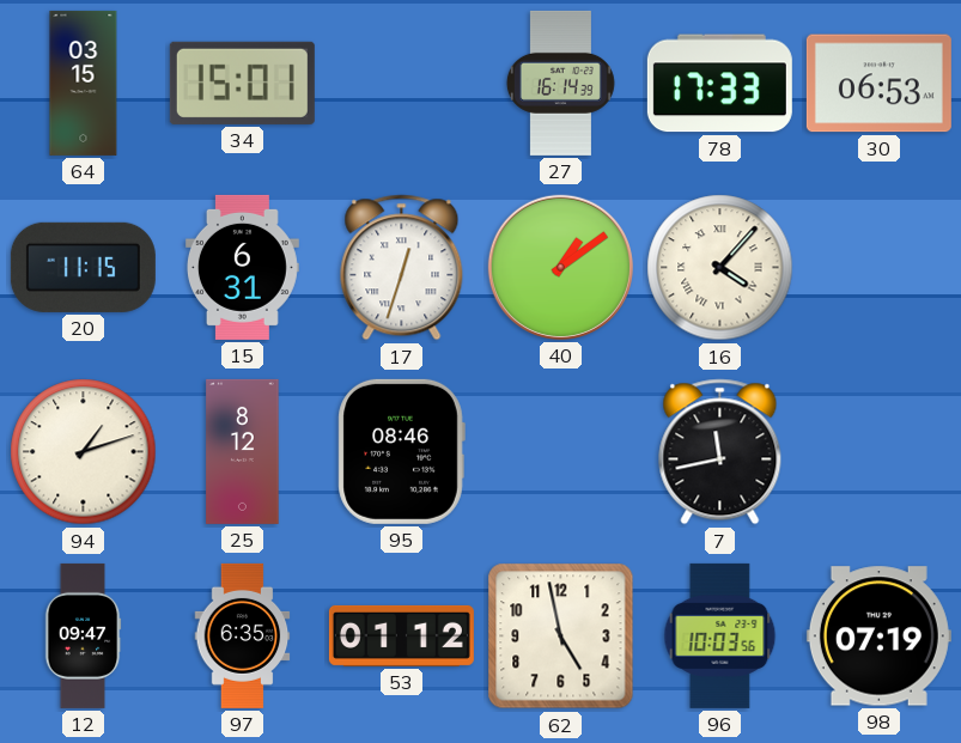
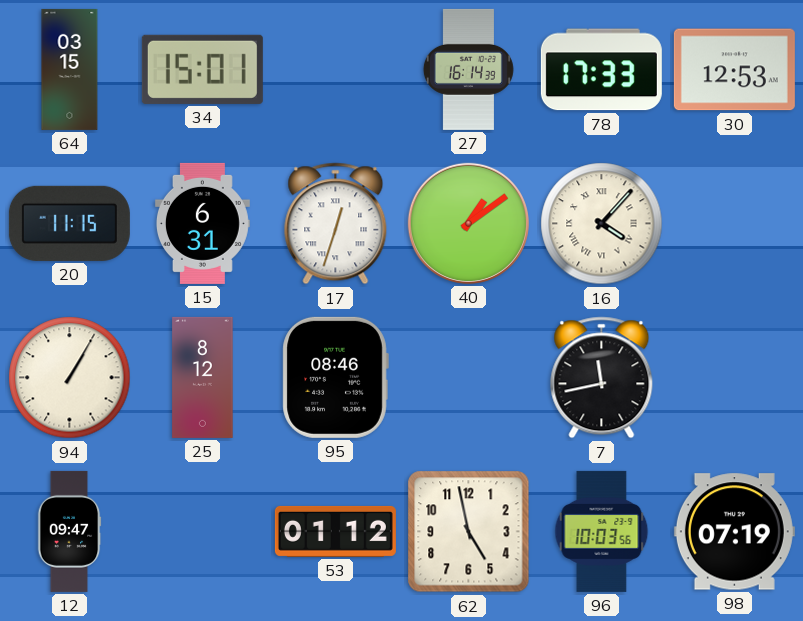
30: 06:53 -> 12:53 (734, 70)
94: 1:12 -> 1:05 (70, 378)
97: 6:35 -> none (243, 635)
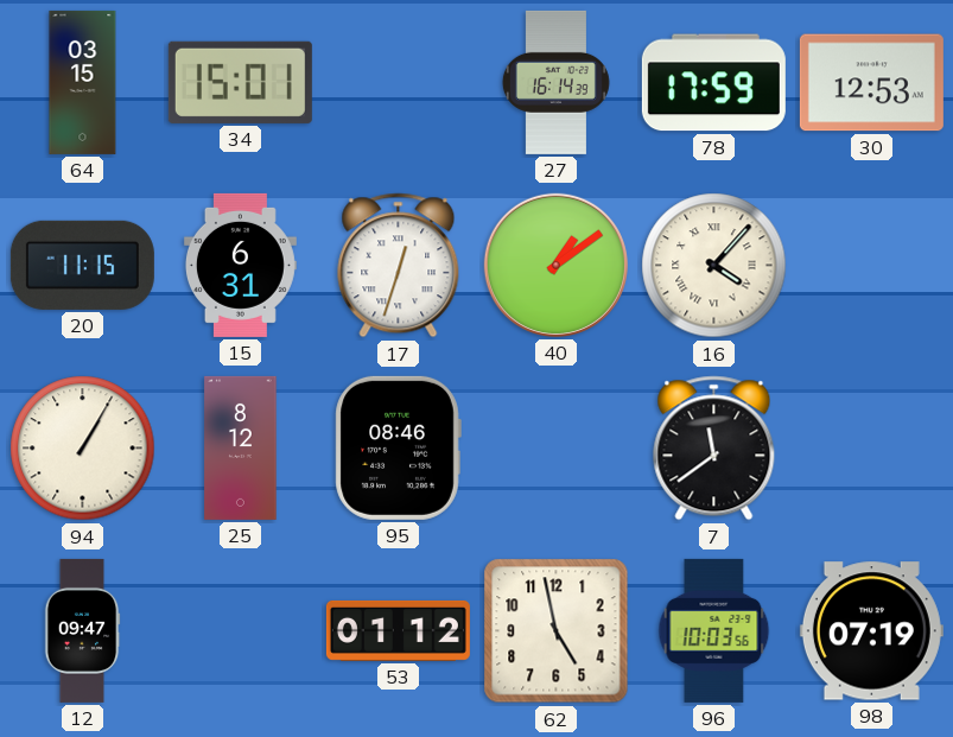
78: 17:33 -> 17:59 (713, 83)
7: 11:43 -> 11:39 (714, 449)
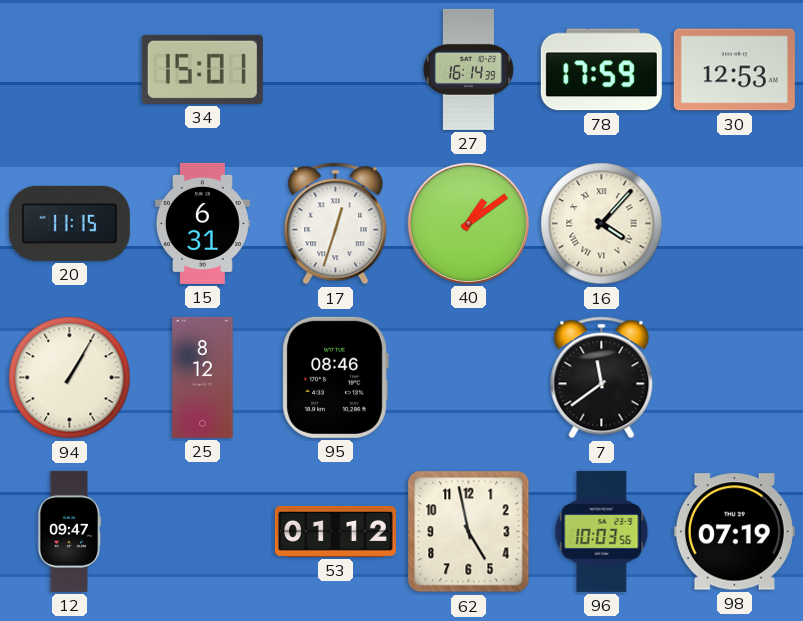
64: 03:15 -> none (83, 82)
